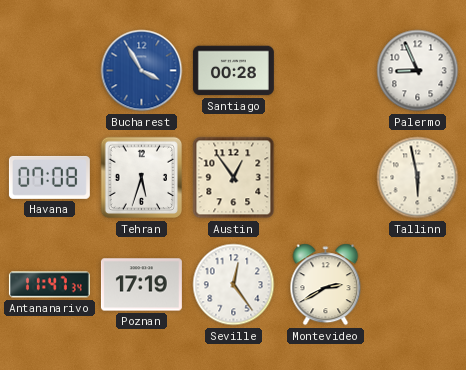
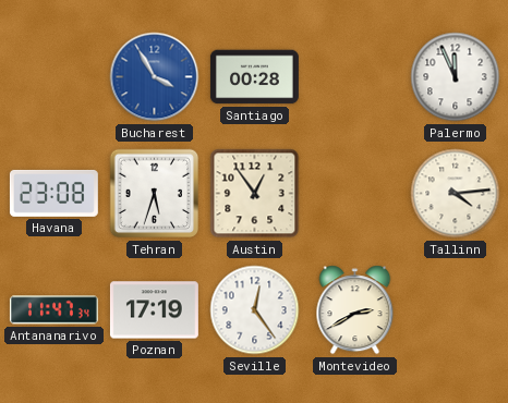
Palermo: 8:56 -> 11:56 (456, 77)
Havana: 07:08 -> 23:08 (53, 193)
Tallinn: 5:58 -> 4:14 (456, 194)
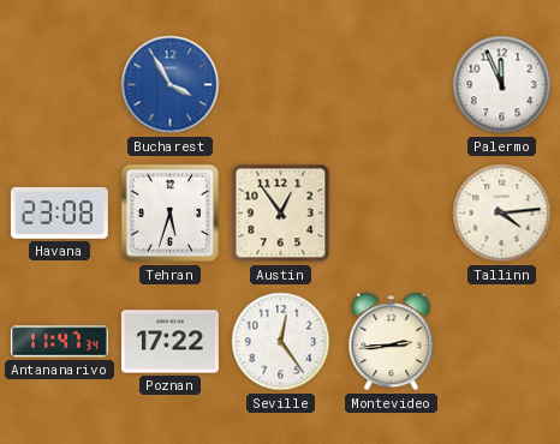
Santiago: 00:28 -> none (254, 77)
Poznan: 17:19 -> 17:22 (169, 342)
Montevideo: 2:40 -> 2:44 (392, 342)
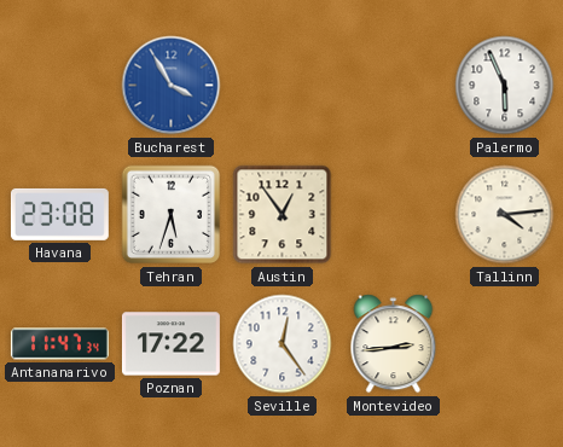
Palermo: 11:56 -> 5:56 (505, 86)
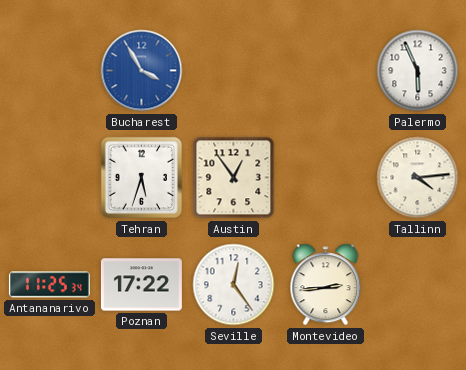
Havana: 23:08 -> none (59, 214)
Antananarivo: 11:47 -> 11:25 (49, 285)
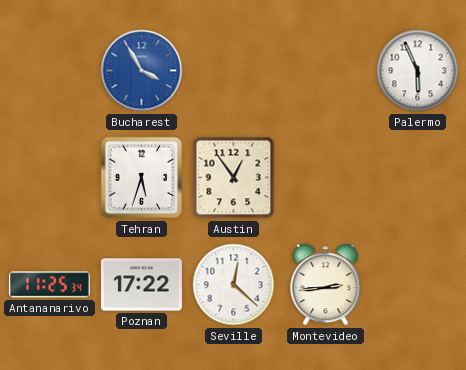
Tallinn: 4:14 -> none (418, 178)
Seville: 12:24 -> 12:22 (234, 285)
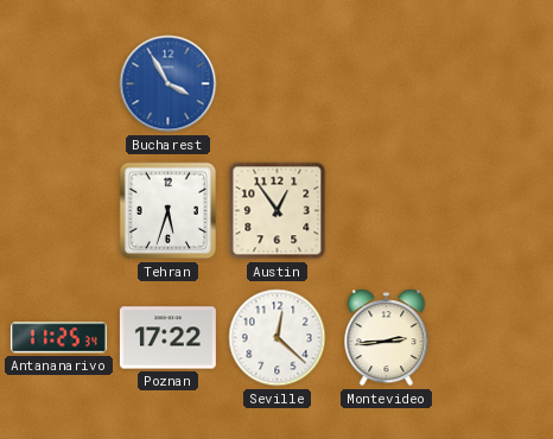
Palermo: 5:56 -> none (418, 71)
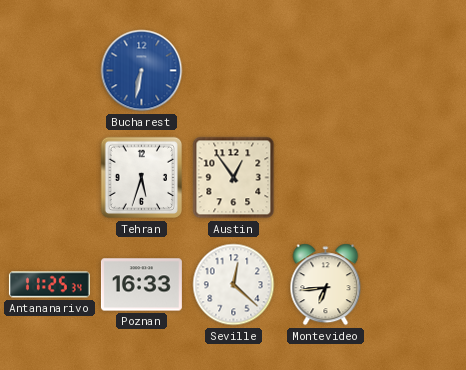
Bucharest: 3:55 -> 6:32 (142, 71)
Poznan: 17:22 -> 16:33 (141, 285)
Montevideo: 2:44 -> 6:44 (326, 285)
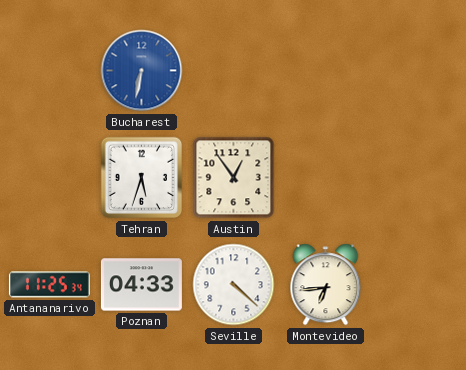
Poznan: 16:33 -> 04:33 (141, 285)
Seville: 12:22 -> 4:22 (234, 285)
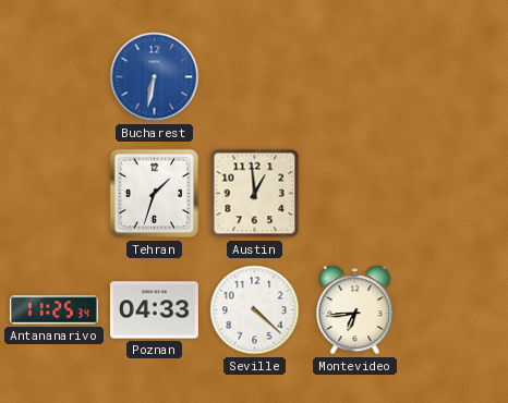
Tehran: 5:33 -> 1:33 (155, 194)
Austin: 12:54 -> 12:59 (255, 194)
